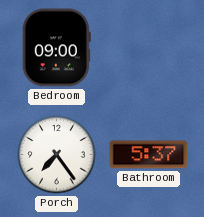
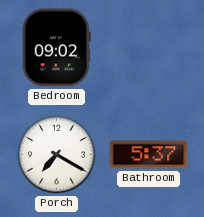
Bedroom: 09:00 -> 09:02 (56, 48)
Porch: 7:24 -> 7:20 (57, 155)
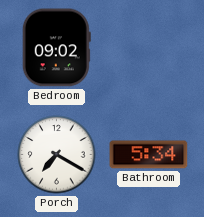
Bathroom: 5:37 -> 5:34 (149, 155)
